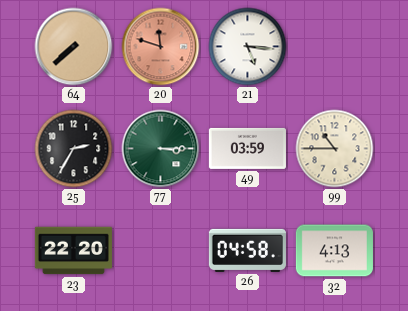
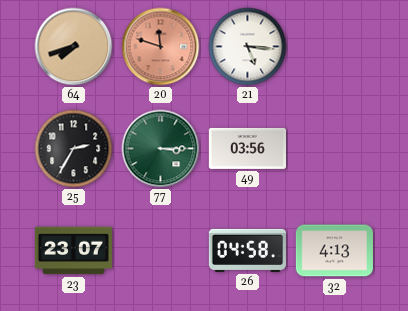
64: 7:38 -> 7:42 (74, 47)
49: 03:59 -> 03:56 (247, 148)
99: 10:45 -> none (335, 149)
23: 22:20 -> 23:07 (73, 251)
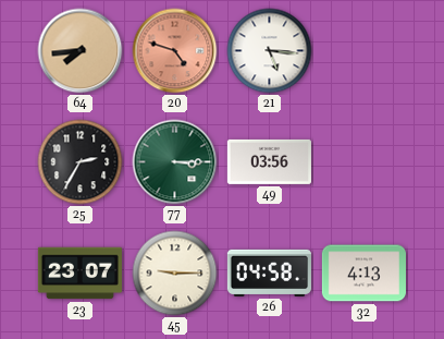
64: 7:42 -> 7:44 (81, 51)
20: 11:48 -> 4:48 (175, 51)
45: none -> 9:15 (175, 274)
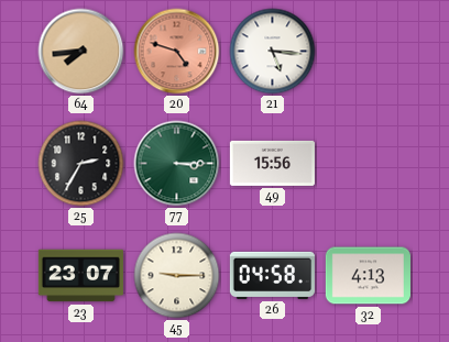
49: 03:56 -> 15:56 (272, 163)
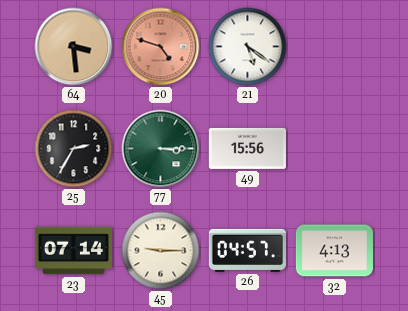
64: 7:44 -> 3:29 (74, 47)
21: 5:16 -> 5:21 (248, 47)
23: 23:07 -> 07:14 (73, 251)
26: 04:58 -> 04:57 (247, 250)
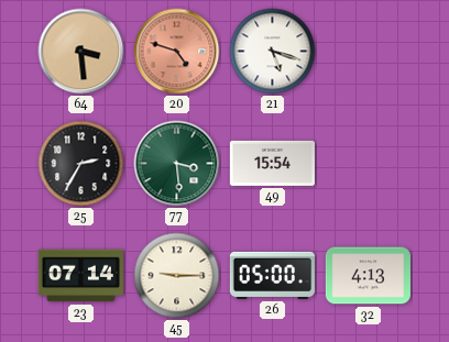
21: 5:21 -> 5:18 (273, 52)
77: 3:15 -> 3:29 (177, 164)
49: 15:56 -> 15:54 (272, 163)
26: 04:57 -> 05:00 (272, 275)
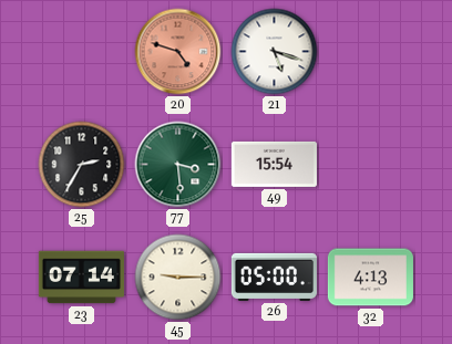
64: 3:29 -> none (81, 52)
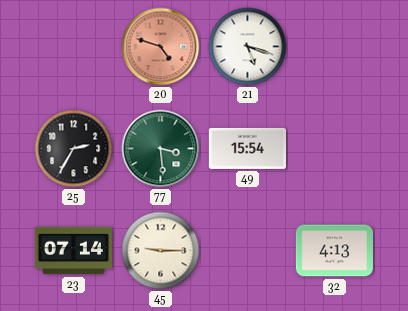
26: 05:00 -> none (274, 277)
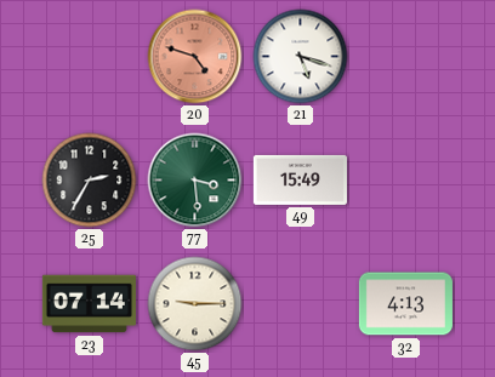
49: 15:54 -> 15:49 (300, 179)
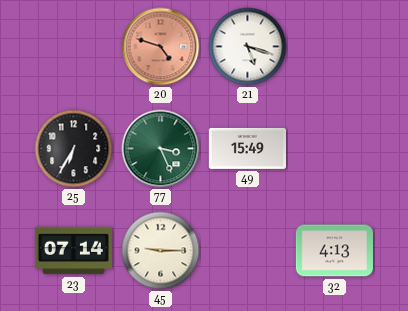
25: 2:35 -> 6:35 (74, 149)
77: 3:29 -> 3:26 (161, 149)
